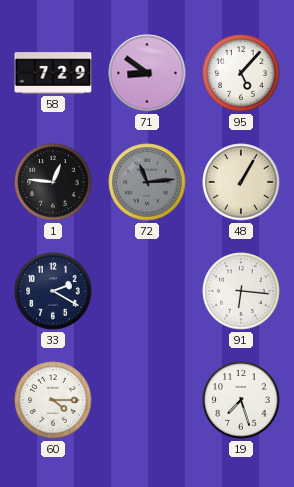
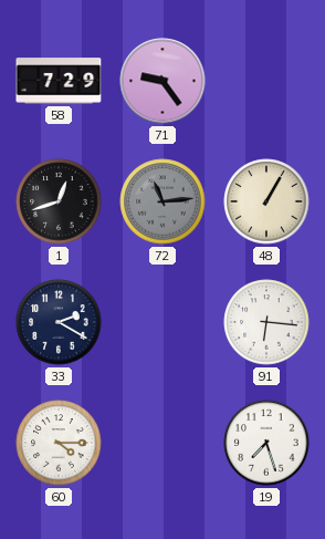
71: 8:51 -> 9:24 (162, 81)
95: 5:07 -> none (241, 73)
1: 12:46 -> 12:42 (59, 201)
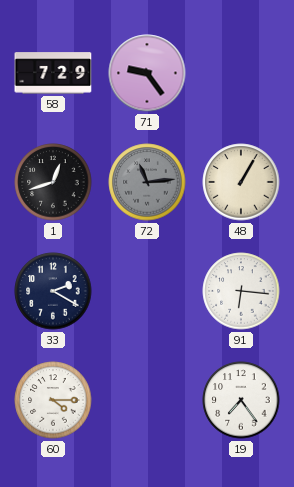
19: 7:27 -> 7:24 (241, 400)
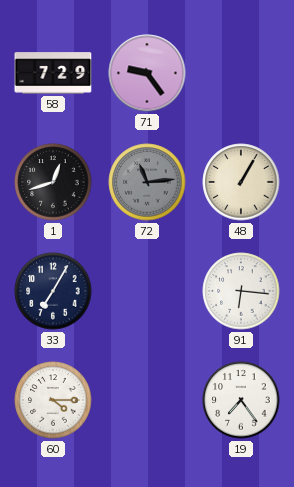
33: 2:20 -> 7:05 (53, 291)
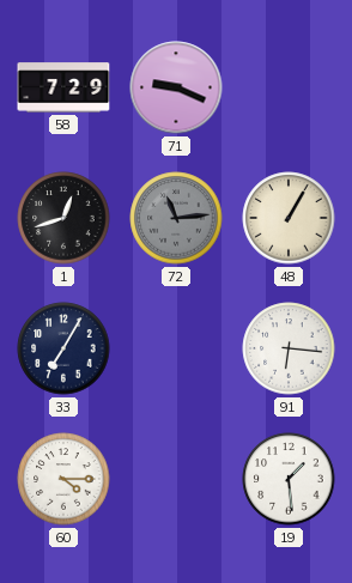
71: 9:24 -> 9:19 (176, 87)
19: 7:24 -> 1:29 (289, 479)
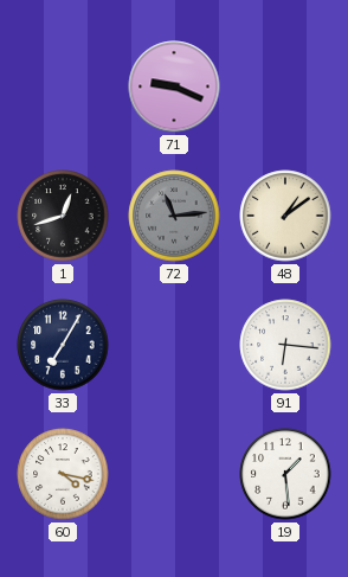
58: 7:29 -> none (63, 87)
48: 1:05 -> 1:09 (285, 216)
60: 4:15 -> 4:17 (63, 474)
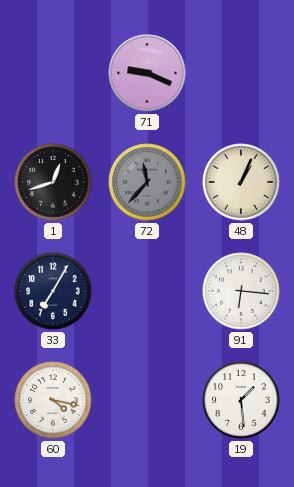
72: 11:14 -> 11:37 (147, 182)
48: 1:09 -> 1:04 (241, 182)
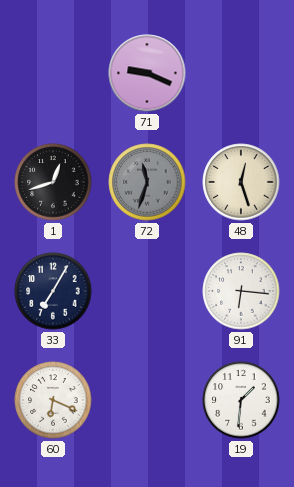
72: 11:37 -> 11:33 (147, 182)
48: 1:04 -> 12:27 (241, 182)
60: 4:17 -> 6:19 (53, 400)
19: 1:29 -> 1:31 (241, 400)
